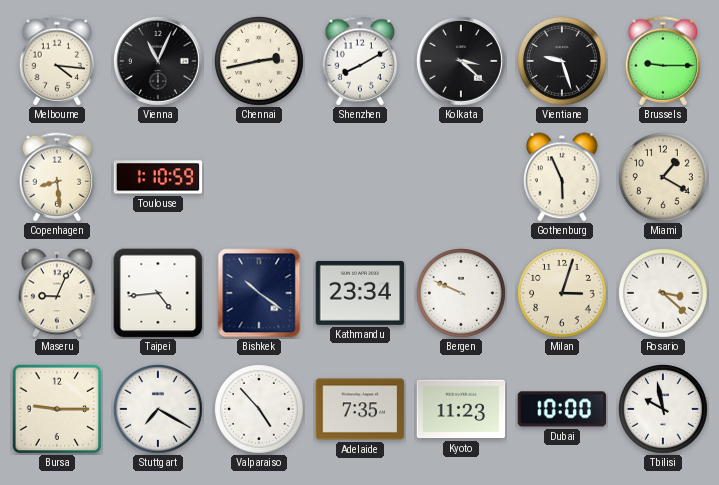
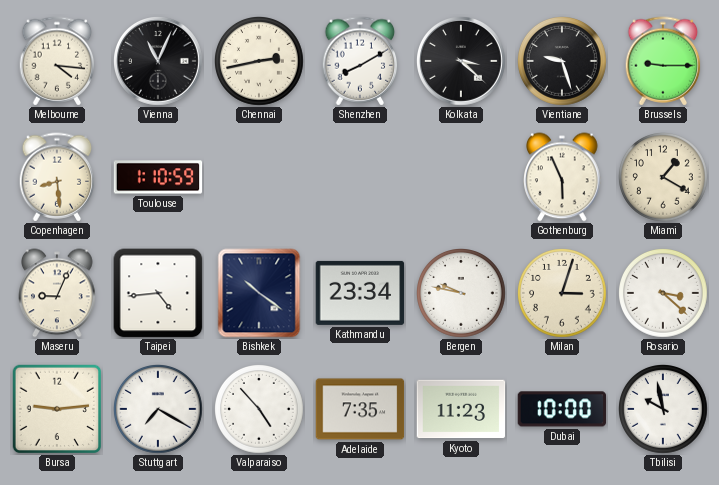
Bergen: 9:49 -> 9:47 (462, 294)
Bursa: 9:15 -> 9:14 (57, 409)
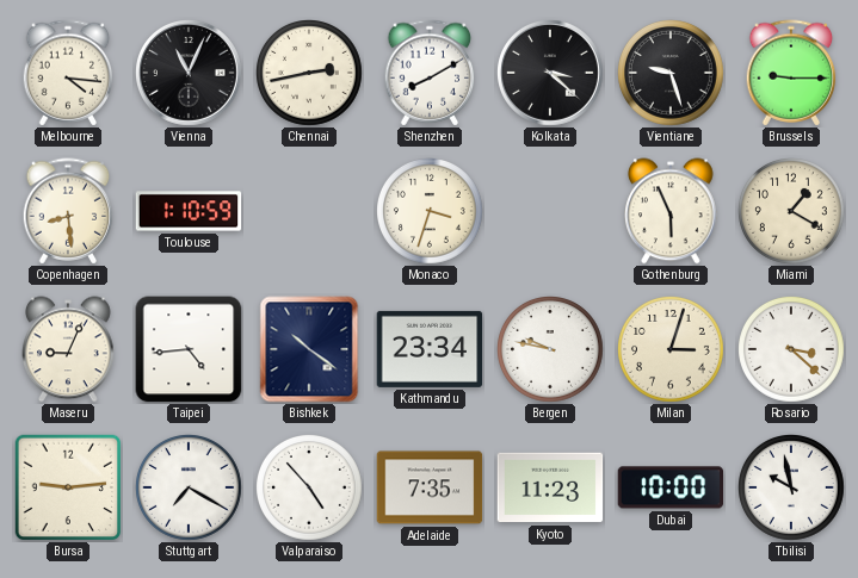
Monaco: none -> 3:33 (431, 212)
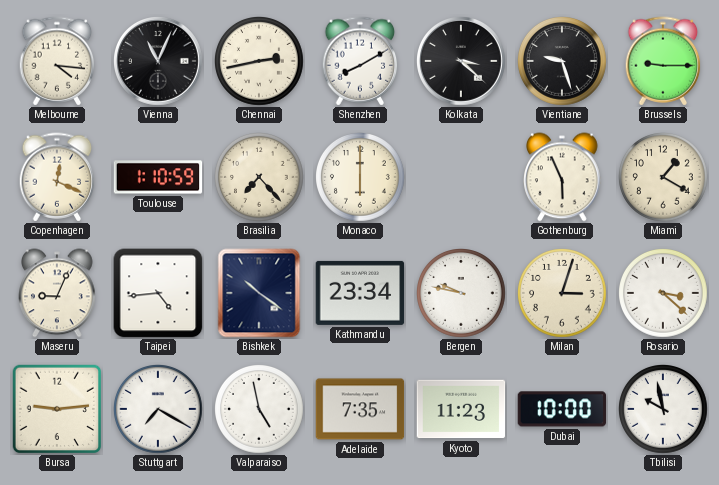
Copenhagen: 8:29 -> 12:19 (57, 177)
Brasilia: none -> 7:23 (260, 178)
Monaco: 3:33 -> 6:00 (361, 178)
Valparaiso: 4:53 -> 4:58 (260, 410)
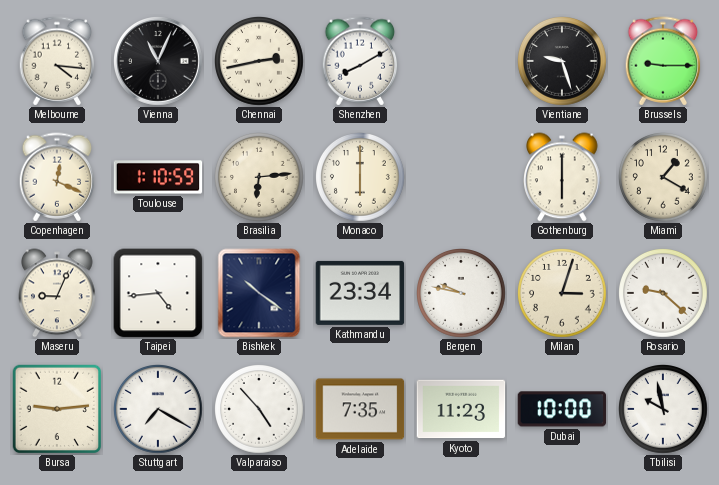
Kolkata: 3:22 -> none (462, 62)
Brasilia: 7:23 -> 6:14 (260, 178)
Gothenburg: 5:56 -> 6:00 (563, 177)
Rosario: 3:22 -> 9:22 (664, 294)
Valparaiso: 4:58 -> 4:53 (260, 410)
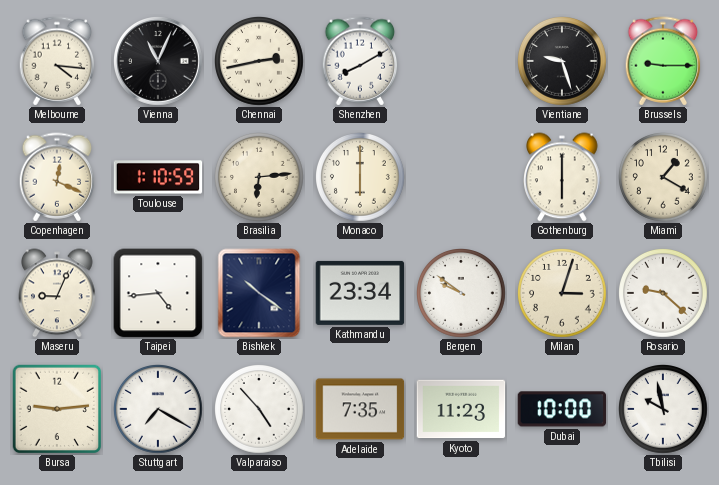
Bergen: 9:47 -> 9:51 (462, 294)
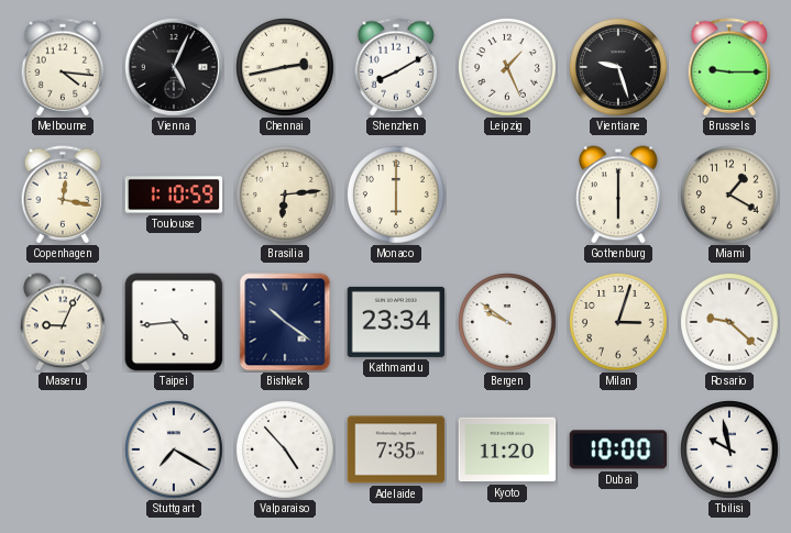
Vienna: 11:04 -> 5:04 (175, 68)
Leipzig: none -> 1:26 (508, 68)
Copenhagen: 12:19 -> 12:17 (63, 195)
Bursa: 9:14 -> none (57, 409)
Kyoto: 11:23 -> 11:20 (507, 449)
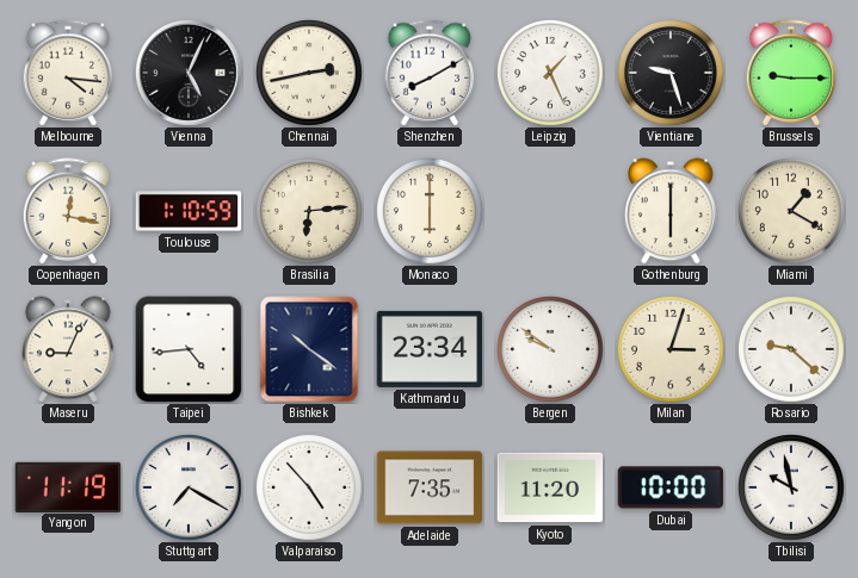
Yangon: none -> 11:19 (68, 486)
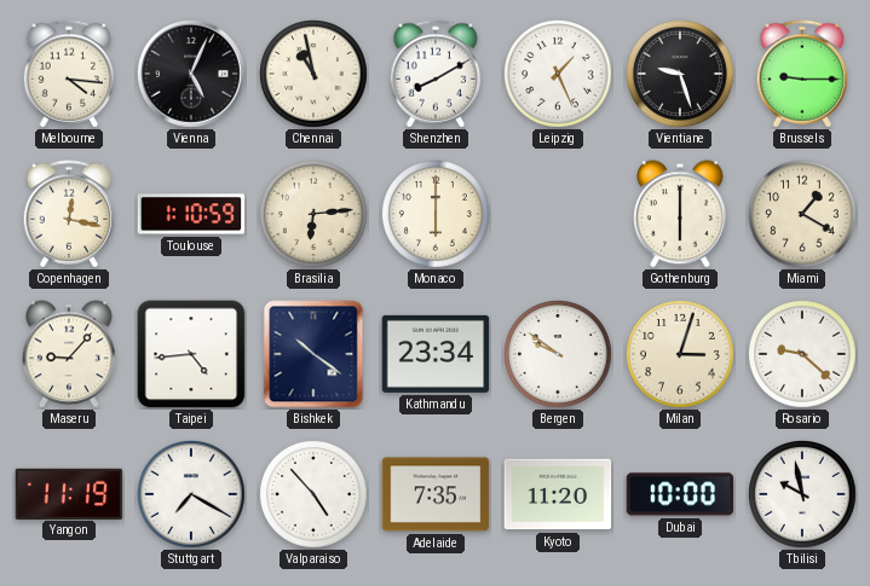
Chennai: 2:43 -> 10:58 (315, 75)
Maseru: 9:04 -> 9:07 (70, 354)
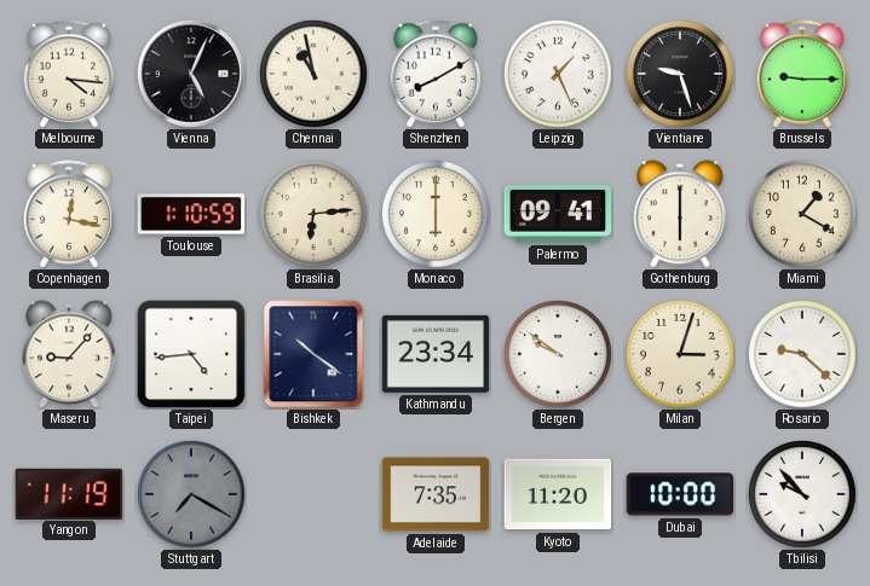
Palermo: none -> 09:41 (558, 214)
Stuttgart dial: white -> grey (192, 495)
Valparaiso: 4:53 -> none (315, 495)
Tbilisi: 9:58 -> 9:53 (803, 495)
